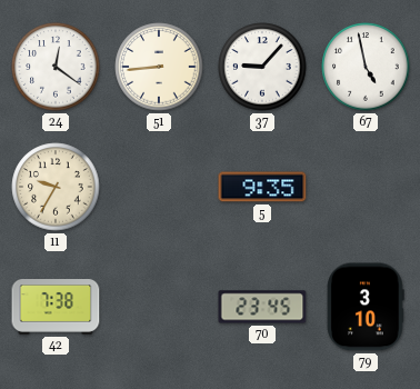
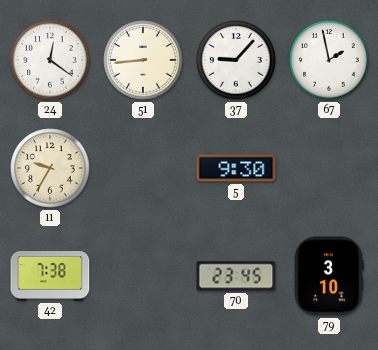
67: 4:58 -> 1:58 (329, 60)
5: 9:35 -> 9:30 (236, 168)
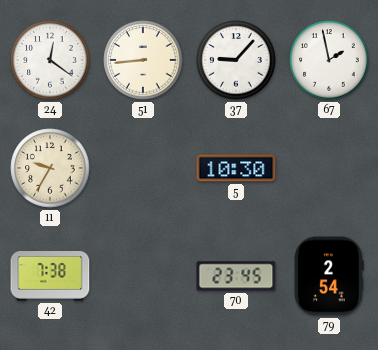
5: 9:30 -> 10:30 (236, 168)
79: 3:10 -> 2:54 (329, 276)
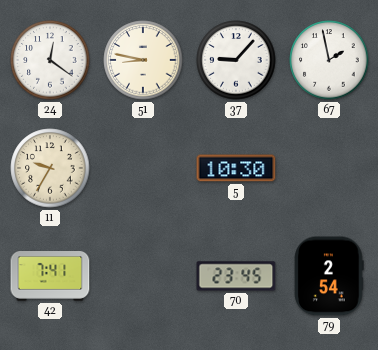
51: 8:44 -> 8:47 (143, 60)
42: 7:38 -> 7:41 (50, 277)
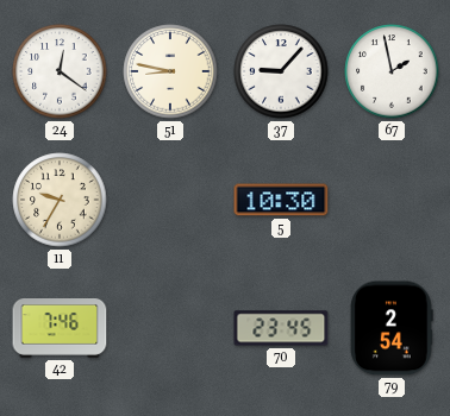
42: 7:41 -> 7:46 (60, 329)
